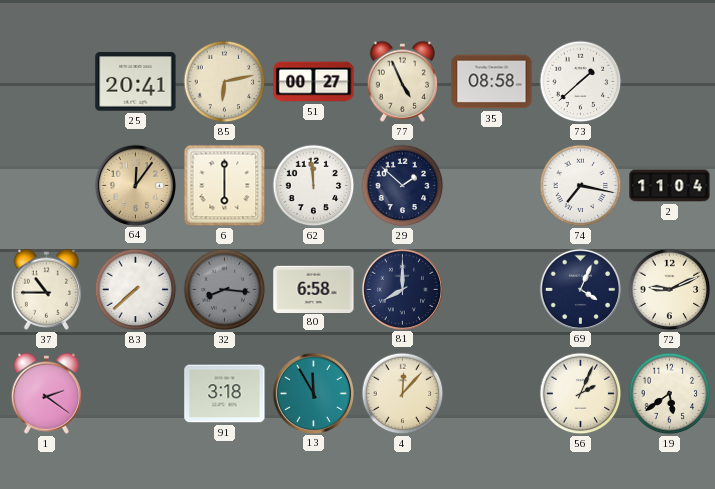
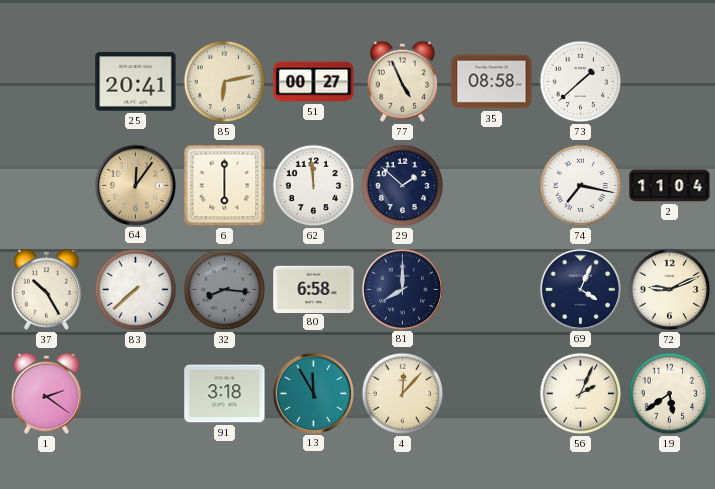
37: 10:45 -> 10:25 (46, 289)
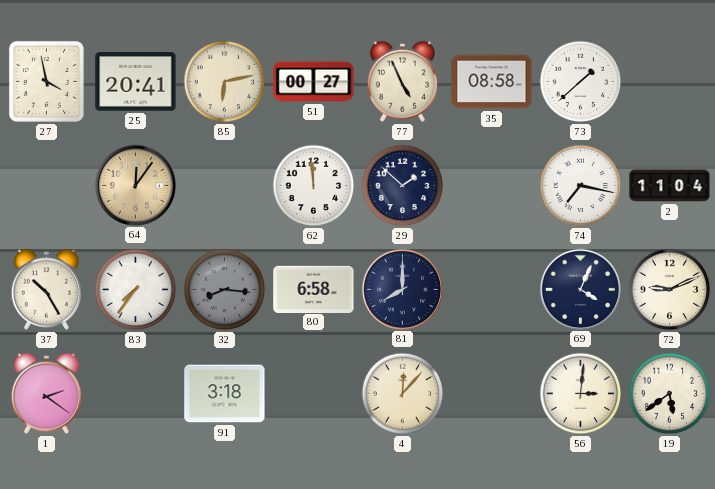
27: none -> 3:58 (46, 81)
6: 6:00 -> none (225, 186)
83: 7:38 -> 7:36 (136, 290)
13: 11:55 -> none (313, 393)
56: 2:04 -> 3:01 (581, 394)
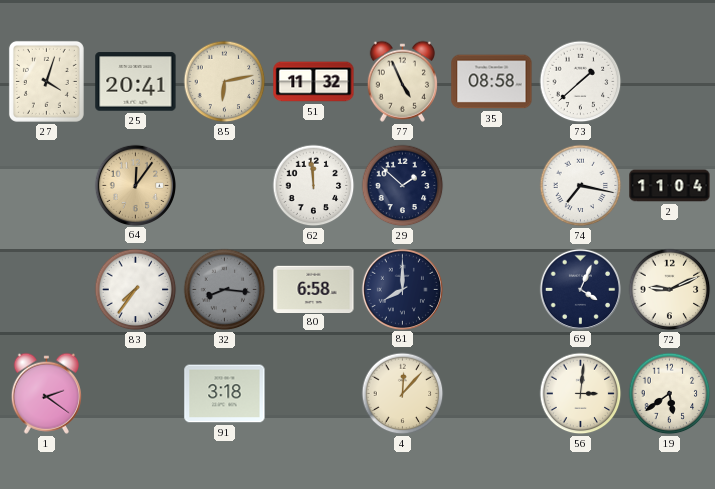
27: 3:58 -> 4:03 (46, 81)
51: 00:27 -> 11:32 (314, 82)
37: 10:25 -> none (46, 289)
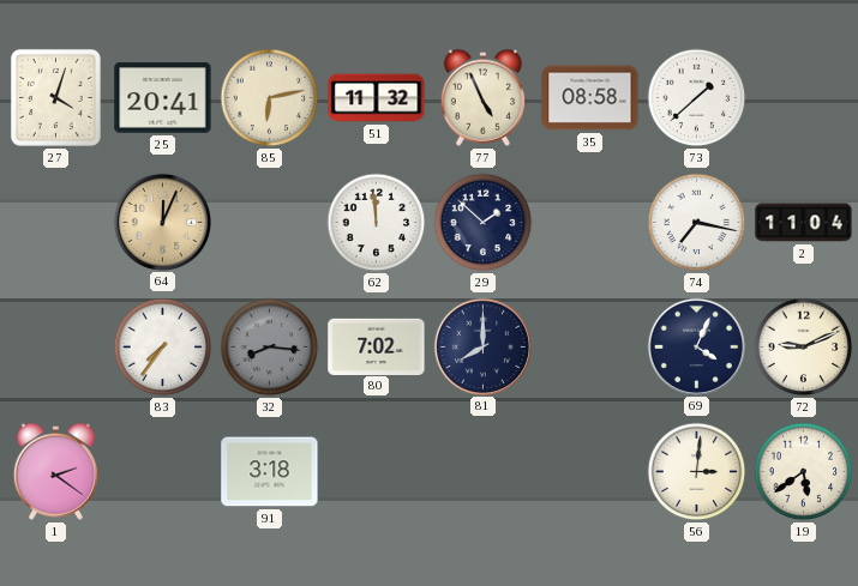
64: 12:06 -> 12:04 (162, 222)
80: 6:58 -> 7:02 (377, 346)
4: 12:07 -> none (403, 394)
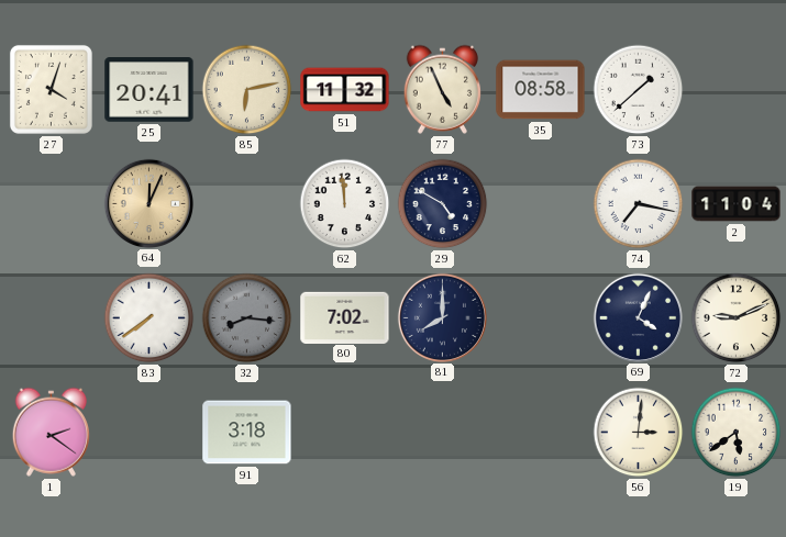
29: 1:52 -> 4:50 (443, 204)
83: 7:36 -> 7:39 (150, 318)
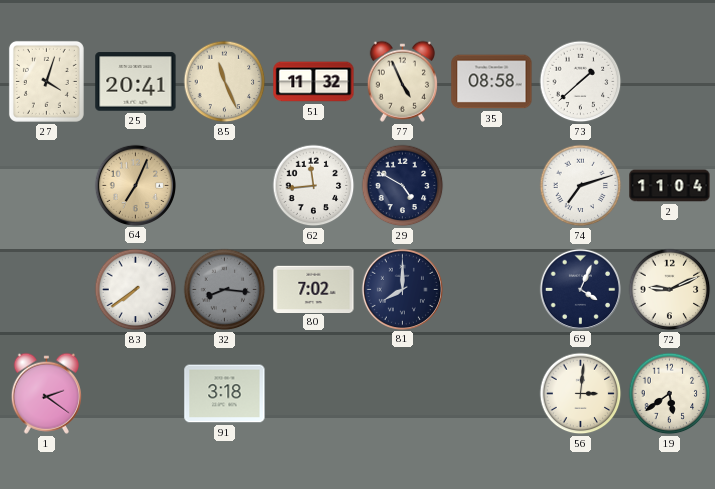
85: 6:13 -> 11:26 (225, 82)
64: 12:04 -> 7:04 (135, 185)
62: 11:59 -> 11:44 (314, 186)
74: 7:17 -> 7:12 (581, 186)
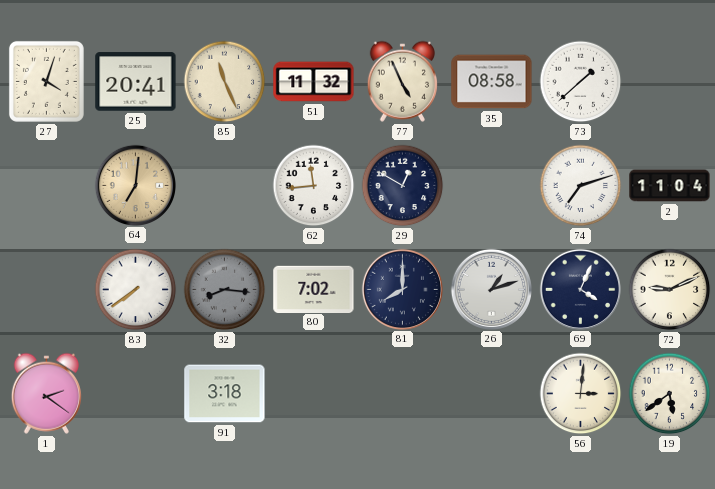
64: 7:04 -> 7:01 (135, 185)
29: 4:50 -> 12:50 (403, 186)
26: none -> 1:12 (491, 289)
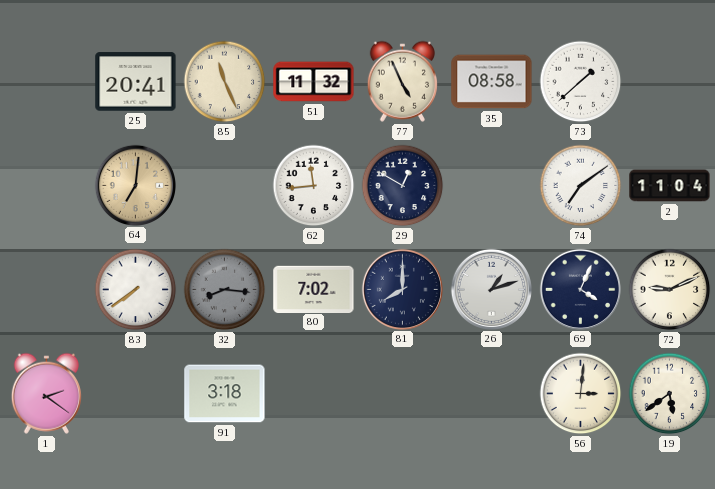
27: 4:03 -> none (46, 81)
74: 7:12 -> 7:09 (581, 186)
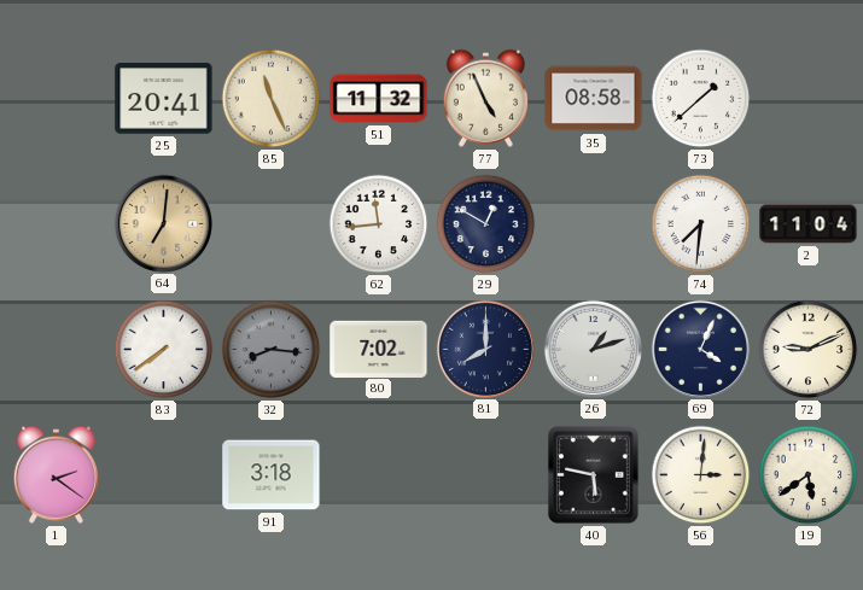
74: 7:09 -> 7:31 (701, 224)
40: none -> 5:47 (593, 474)
